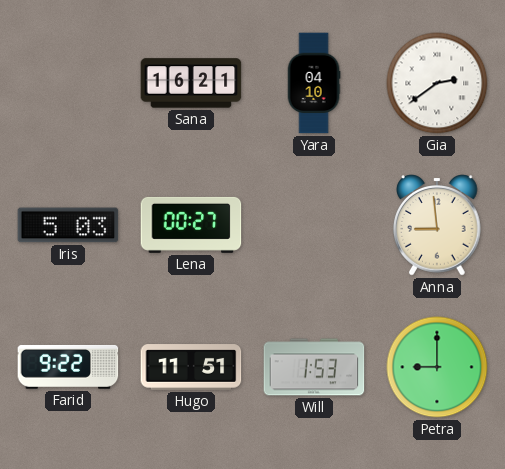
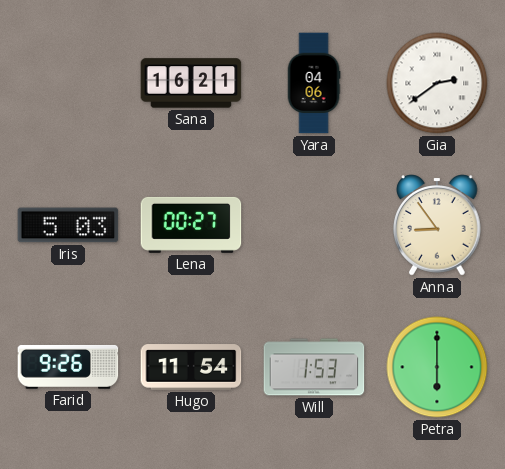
Yara: 04:10 -> 04:06 (314, 83)
Anna: 8:59 -> 8:54 (437, 225)
Farid: 9:22 -> 9:26 (68, 367)
Hugo: 11:51 -> 11:54 (191, 367)
Petra: 9:00 -> 6:00 (437, 367)
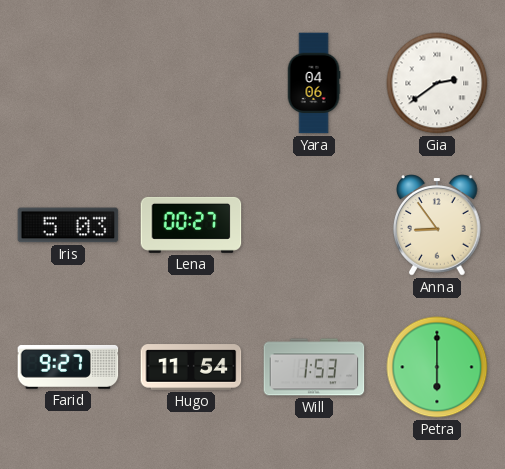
Sana: 16:21 -> none (191, 83)
Farid: 9:26 -> 9:27 (68, 367)
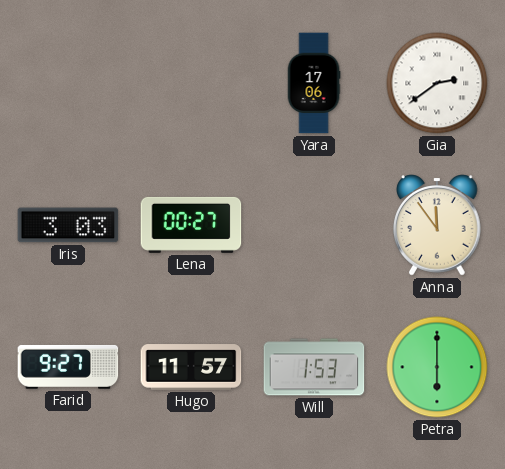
Yara: 04:06 -> 17:06 (314, 83)
Iris: 5:03 -> 3:03 (68, 225)
Anna: 8:54 -> 11:54 (437, 225)
Hugo: 11:54 -> 11:57 (191, 367)
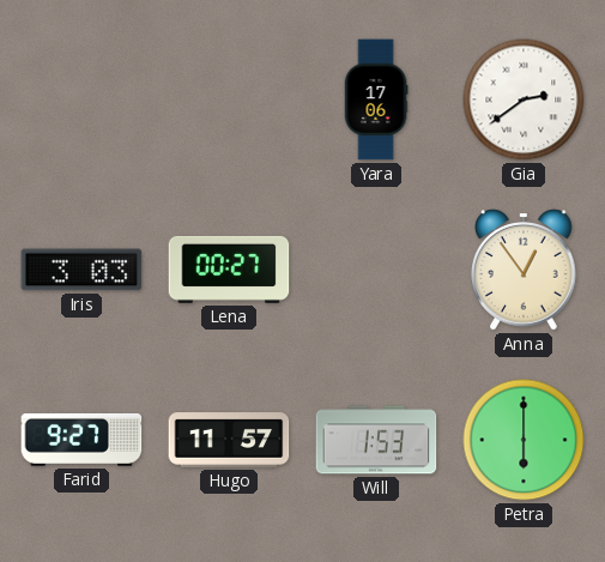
Anna: 11:54 -> 12:54 (524, 270)
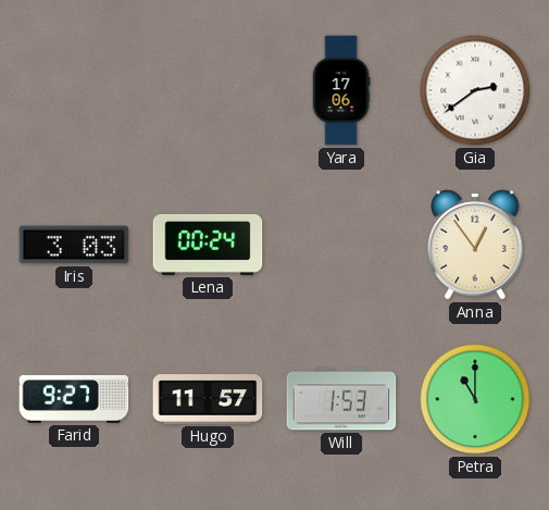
Lena: 00:27 -> 00:24 (208, 245)
Petra: 6:00 -> 11:00 (475, 399)
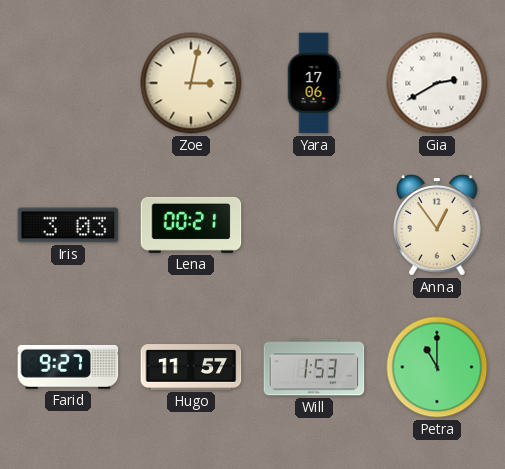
Zoe: none -> 3:02 (191, 83)
Gia: 2:39 -> 2:40 (437, 83)
Lena: 00:24 -> 00:21 (191, 225)
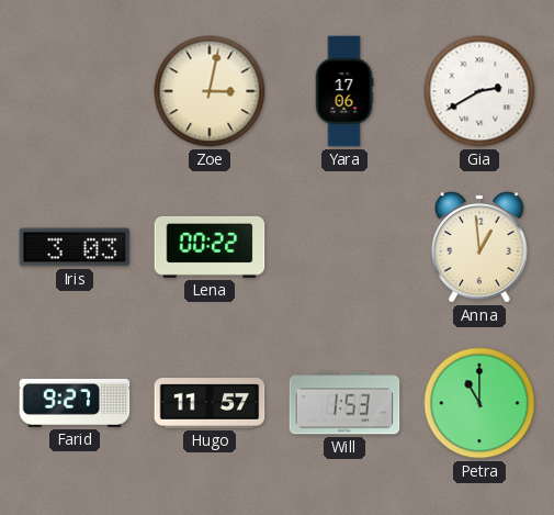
Lena: 00:21 -> 00:22 (210, 247)
Anna: 12:54 -> 12:59 (479, 247)
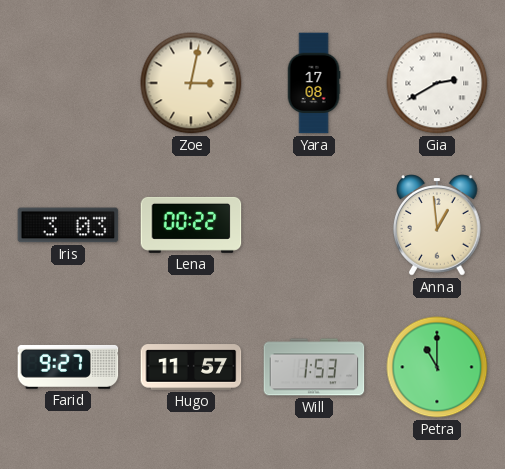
Yara: 17:06 -> 17:08 (314, 83)
